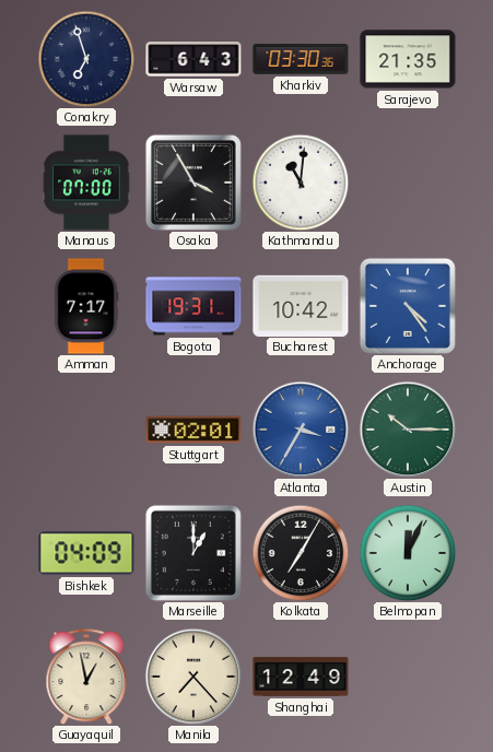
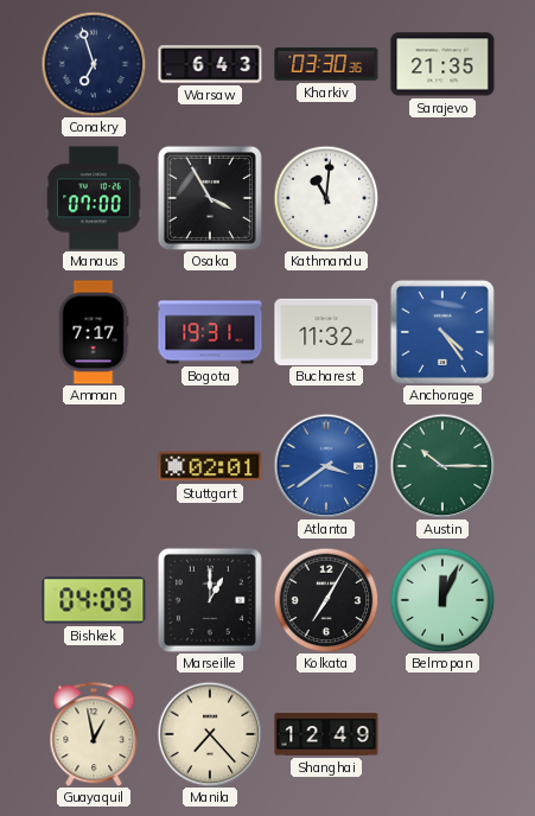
Bucharest: 10:42 -> 11:32 (326, 331)
Atlanta: 3:35 -> 3:39 (326, 466)
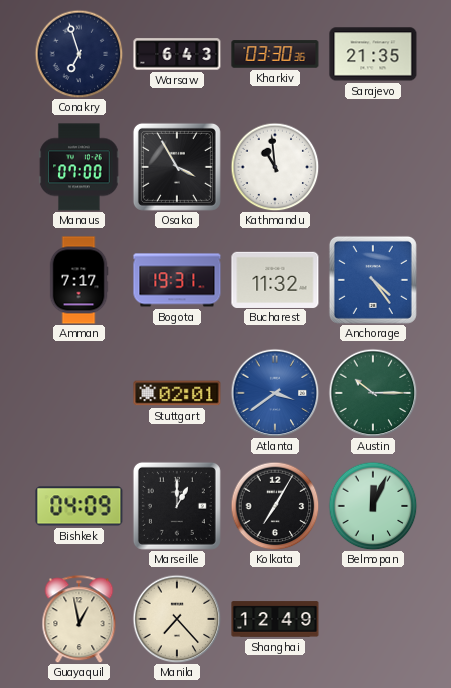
Kathmandu: 11:01 -> 10:59 (275, 167)
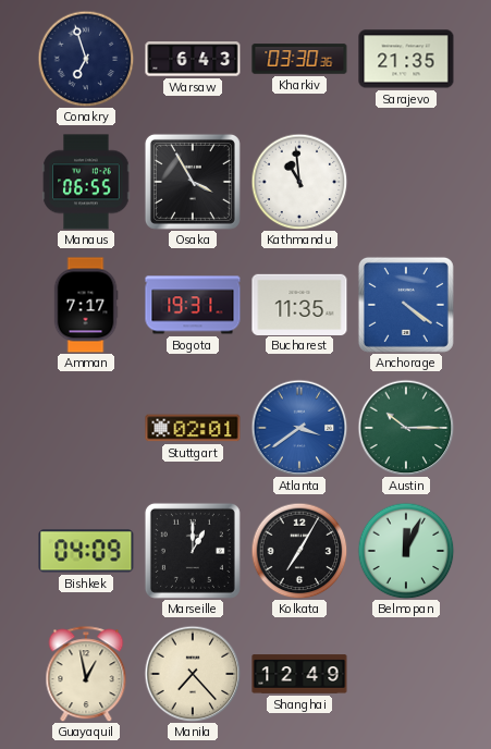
Manaus: 07:00 -> 06:55 (86, 182)
Bucharest: 11:32 -> 11:35 (299, 304)
Anchorage: 4:24 -> 4:21 (406, 305)
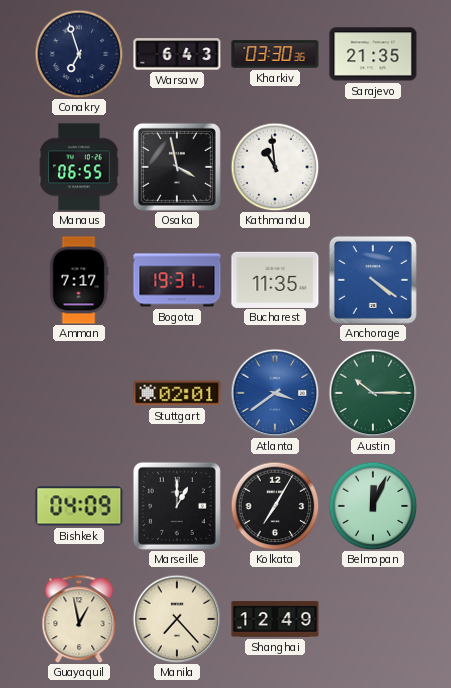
Osaka: 3:55 -> 3:58 (177, 167)
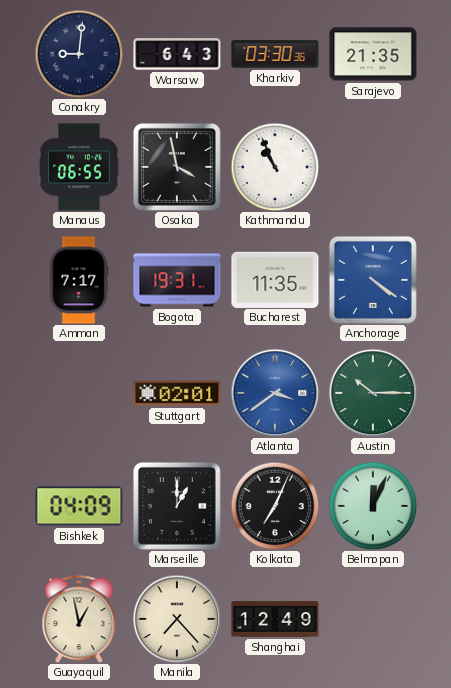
Conakry: 6:57 -> 9:01 (79, 54)
Kathmandu: 10:59 -> 10:56 (275, 167)
Kolkata: 7:05 -> 7:04 (275, 506)
